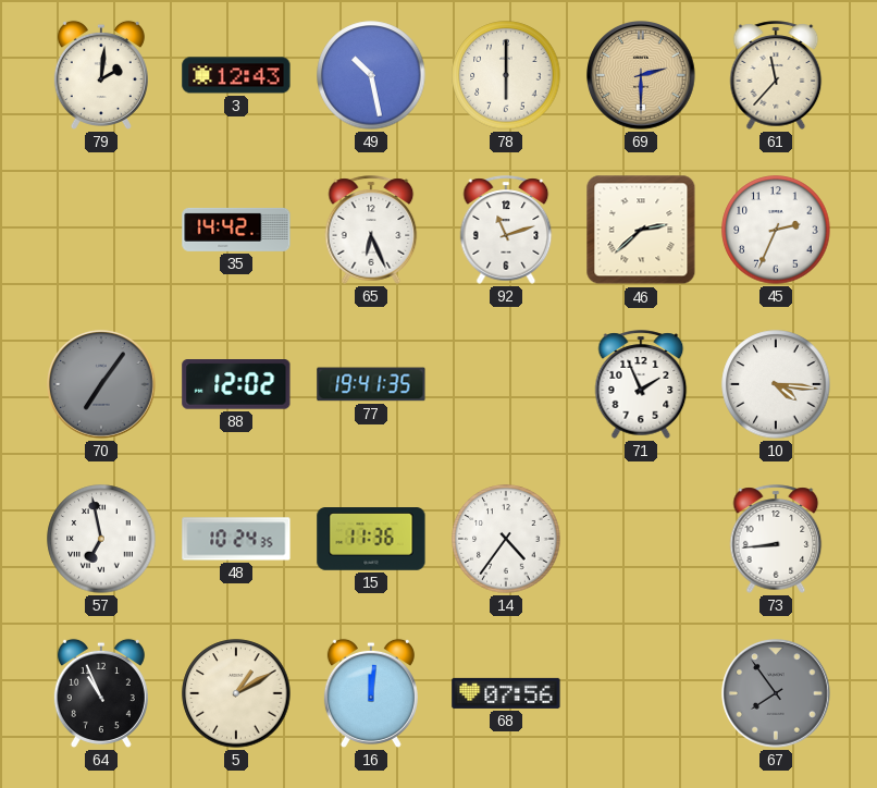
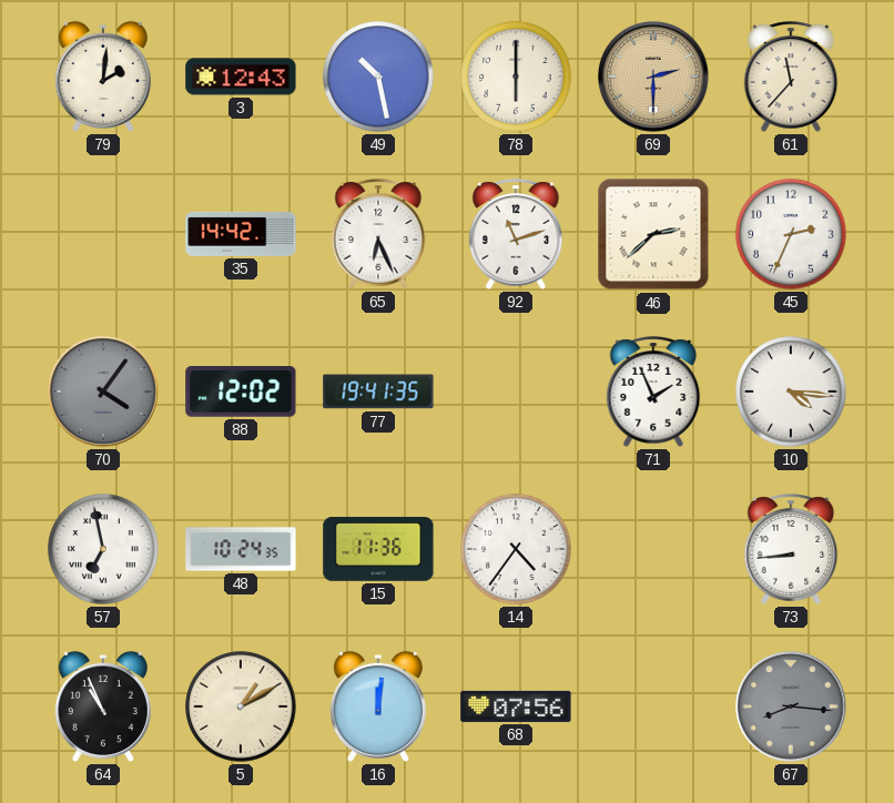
70: 7:06 -> 4:06 (104, 393)
67: 7:54 -> 8:16 (792, 708)
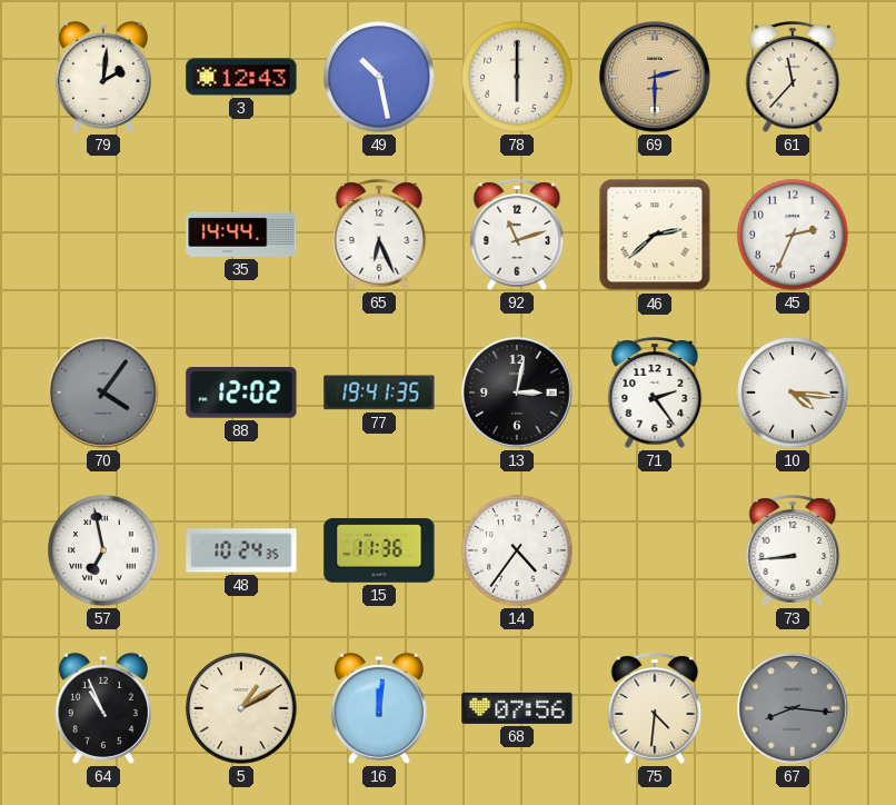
35: 14:42 -> 14:44 (241, 235)
13: none -> 3:02 (518, 394)
71: 1:56 -> 2:24 (655, 392)
75: none -> 4:31 (655, 708)
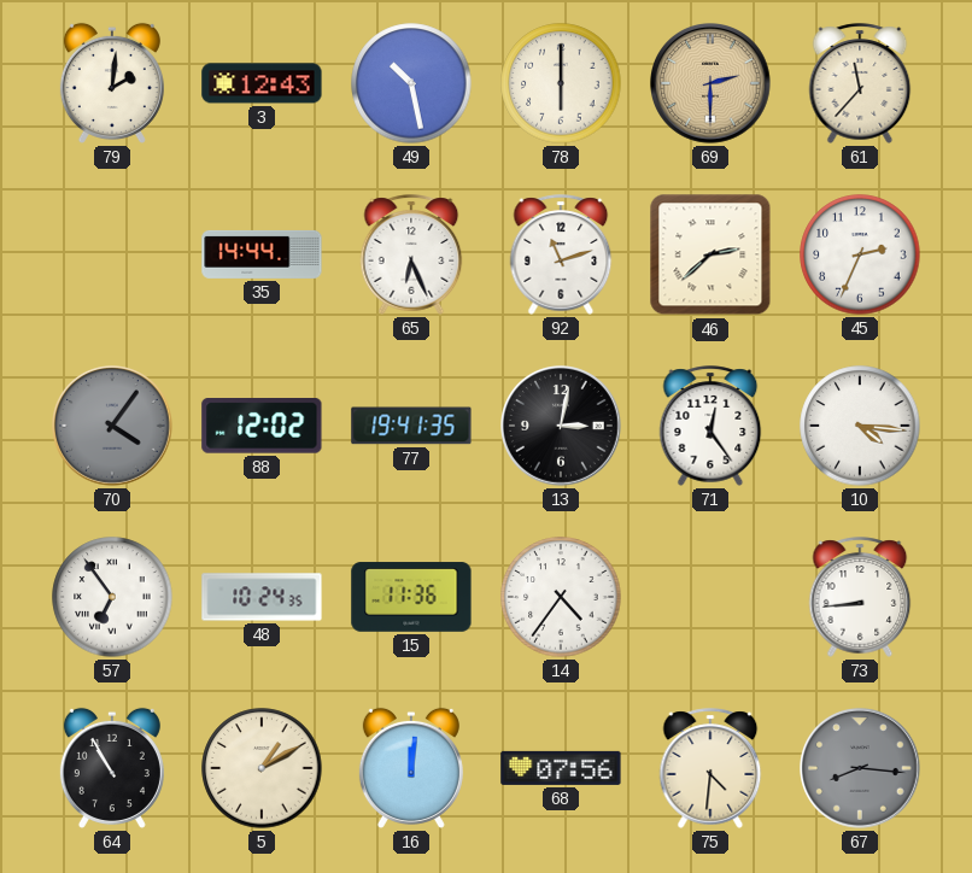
71: 2:24 -> 12:24 (710, 426)
57: 6:58 -> 6:54 (112, 597)
64: 10:56 -> 10:55 (112, 768)
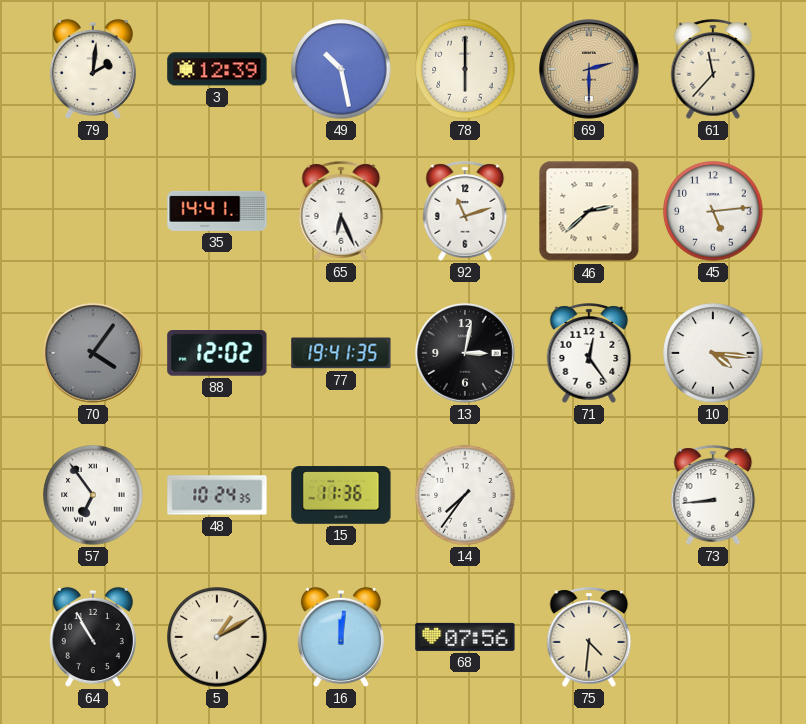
3: 12:43 -> 12:39 (217, 69)
35: 14:44 -> 14:41 (217, 211)
45: 2:34 -> 5:14 (713, 211)
14: 4:36 -> 7:36 (465, 495)
67: 8:16 -> none (861, 769)
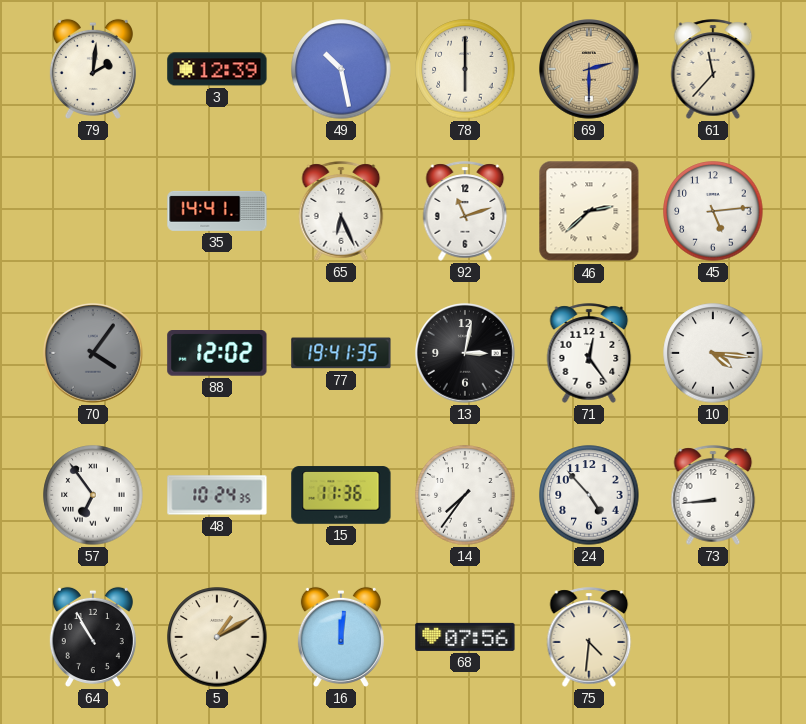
24: none -> 4:53 (589, 495)
